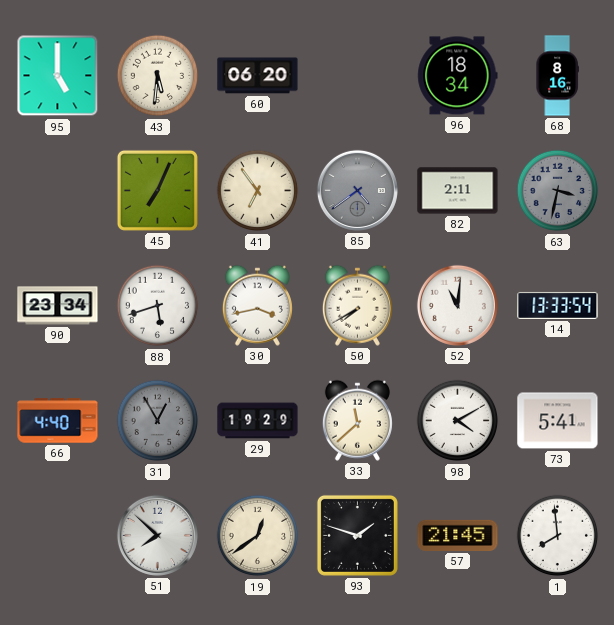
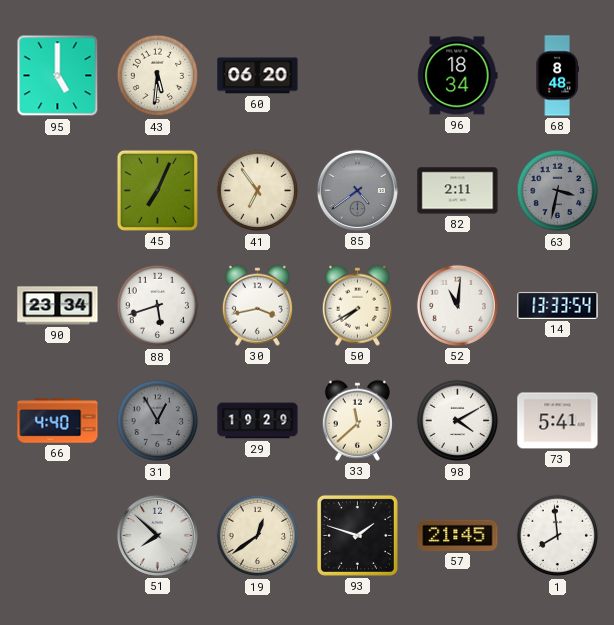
68: 8:16 -> 8:48 (557, 76)
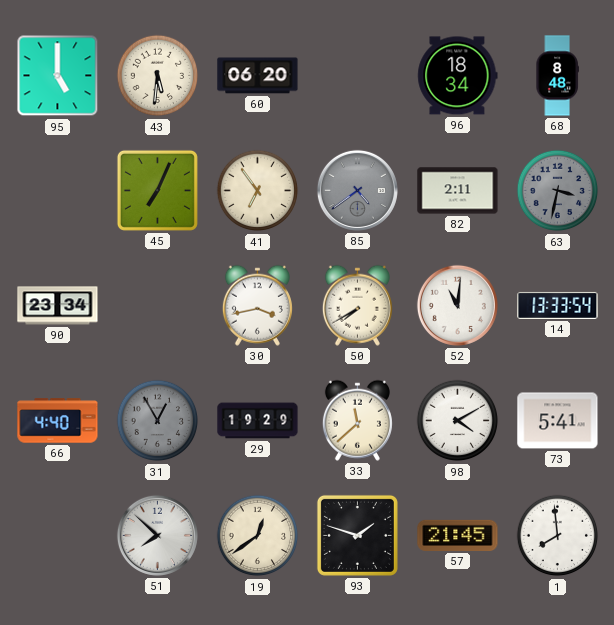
88: 5:42 -> none (158, 306)
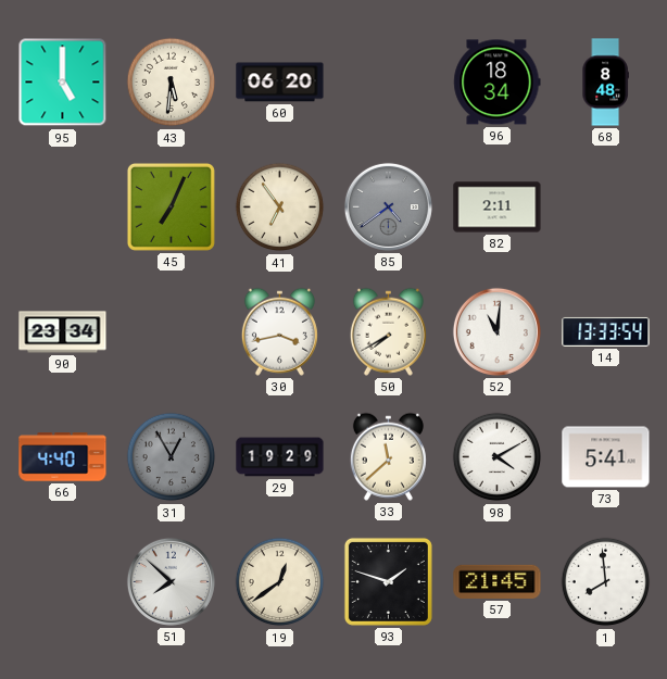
63: 3:32 -> none (558, 191)
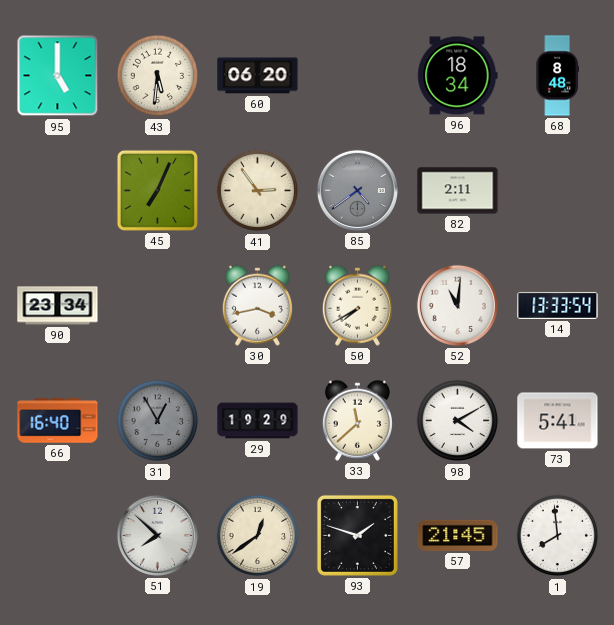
41: 6:54 -> 2:54 (258, 191)
66: 4:40 -> 16:40 (58, 421)
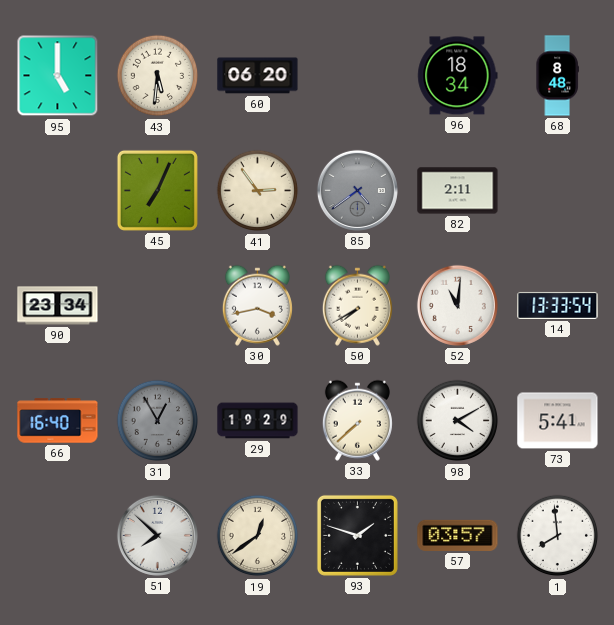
33: 11:38 -> 7:38 (357, 420)
57: 21:45 -> 03:57 (458, 535)
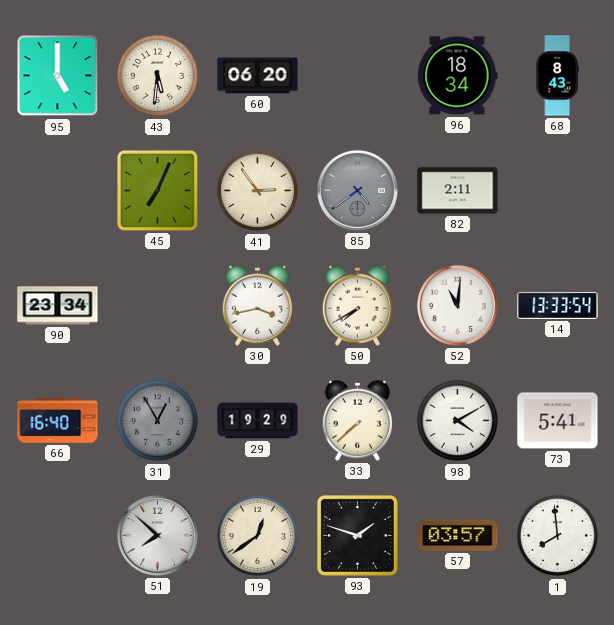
68: 8:48 -> 8:43 (557, 76)
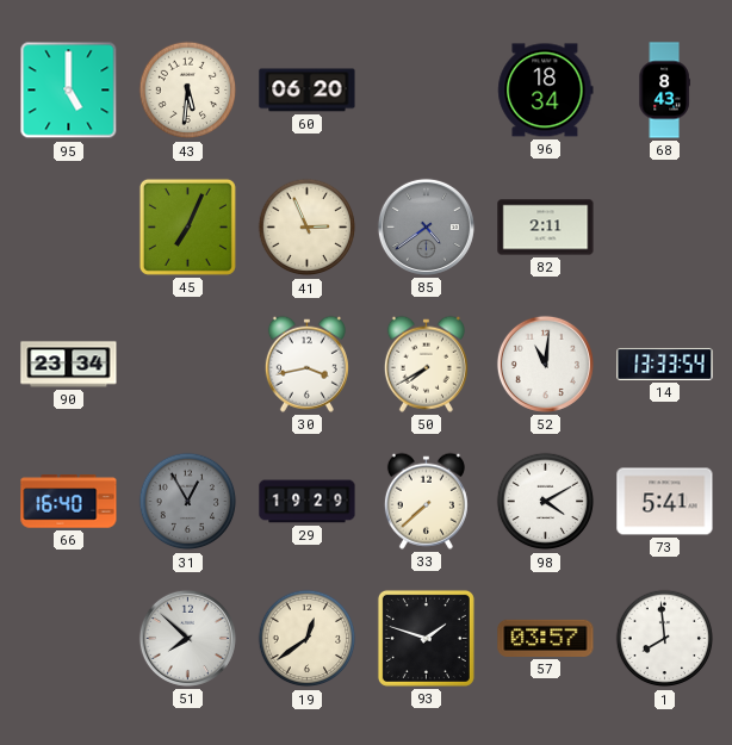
41: 2:54 -> 2:56 (308, 228)
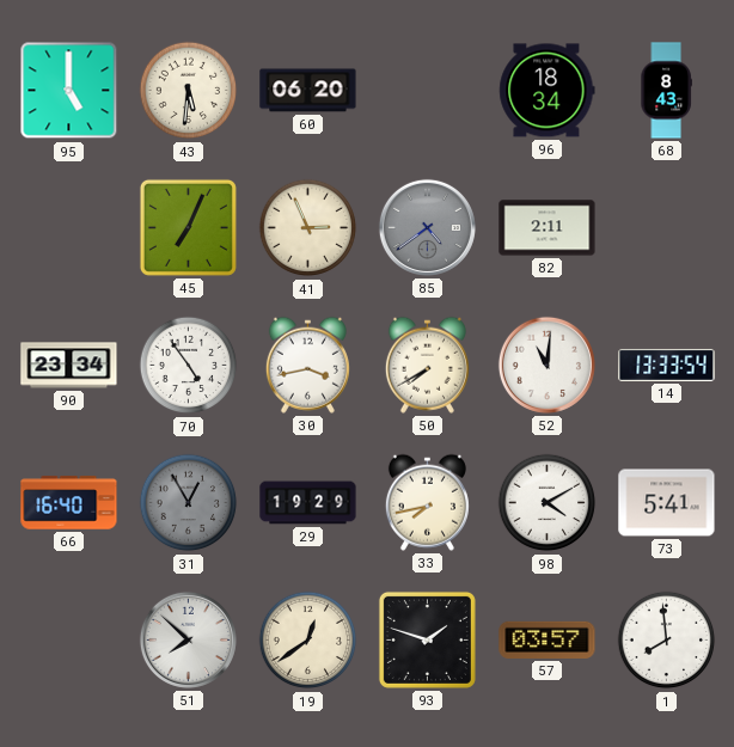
70: none -> 4:54 (189, 366)
33: 7:38 -> 7:43 (427, 502)
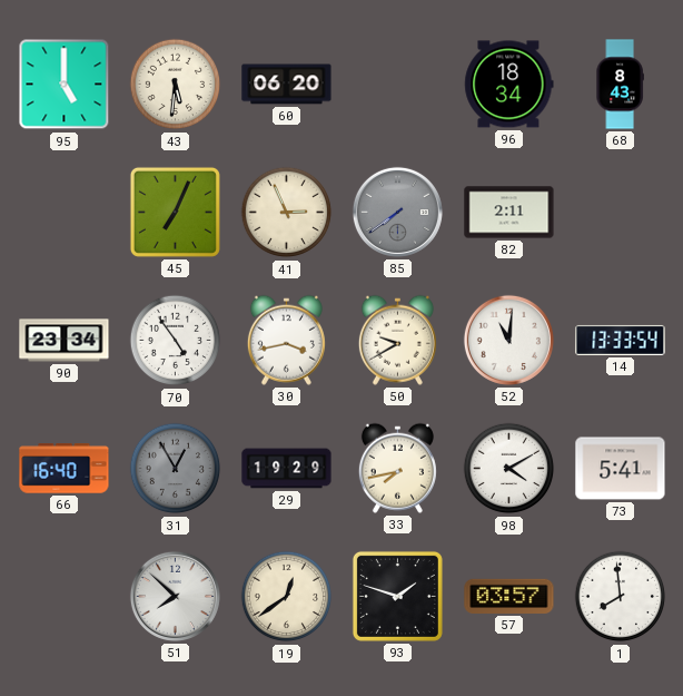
85: 4:39 -> 7:39 (397, 212)
50: 7:40 -> 9:40 (397, 340)
